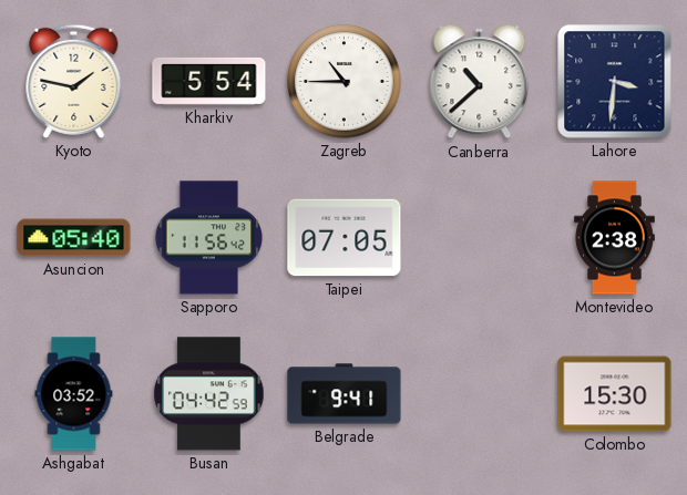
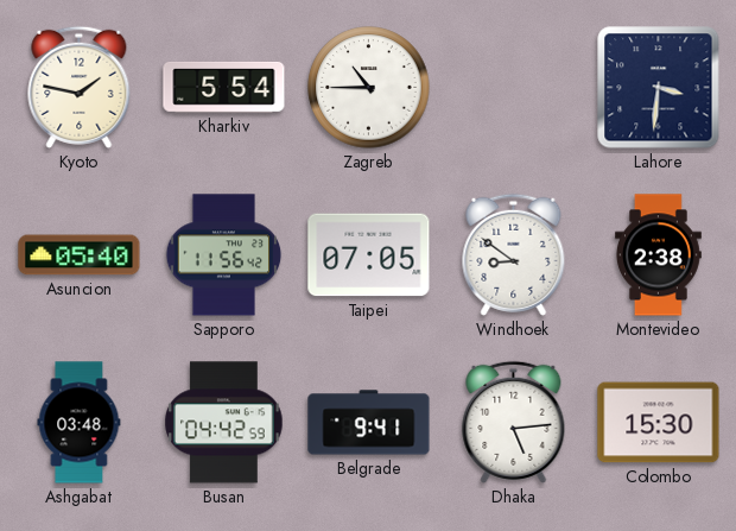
Canberra: 10:38 -> none (480, 82)
Windhoek: none -> 8:51 (514, 254)
Ashgabat: 03:52 -> 03:48 (80, 423)
Dhaka: none -> 5:14 (514, 422)
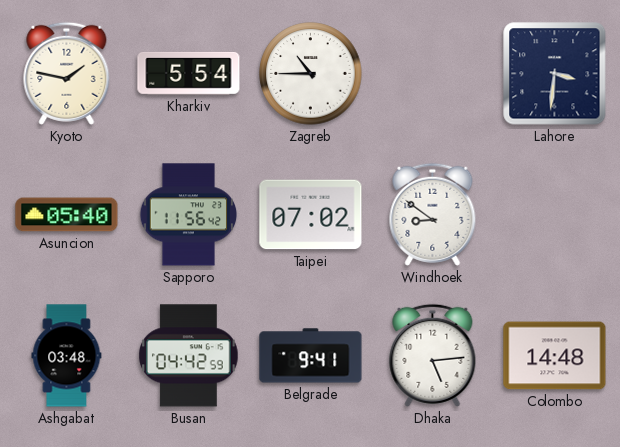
Taipei: 07:05 -> 07:02 (311, 215)
Montevideo: 2:38 -> none (658, 255)
Colombo: 15:30 -> 14:48 (555, 356)
